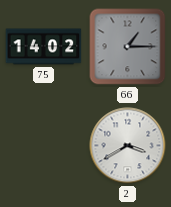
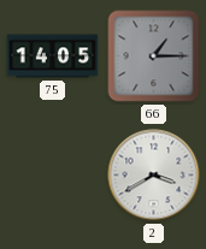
75: 14:02 -> 14:05 (53, 57)
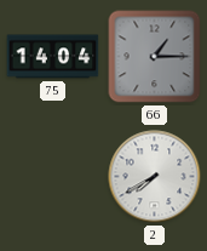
75: 14:05 -> 14:04 (53, 57)
2: 3:40 -> 7:40 (155, 177)
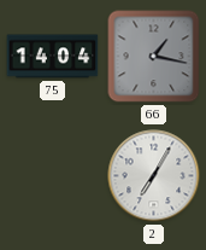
66: 1:15 -> 1:17 (154, 57)
2: 7:40 -> 7:05 (154, 176)
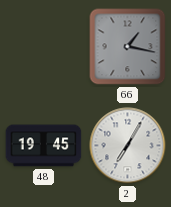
75: 14:04 -> none (53, 57)
48: none -> 19:45 (44, 146)
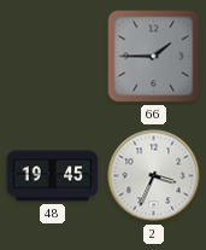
66: 1:17 -> 1:45 (154, 57)
2: 7:05 -> 3:34 (154, 176)
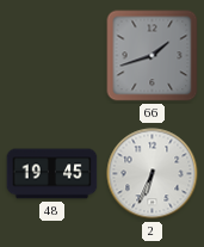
66: 1:45 -> 1:42 (153, 56)
2: 3:34 -> 6:34 (153, 174)
